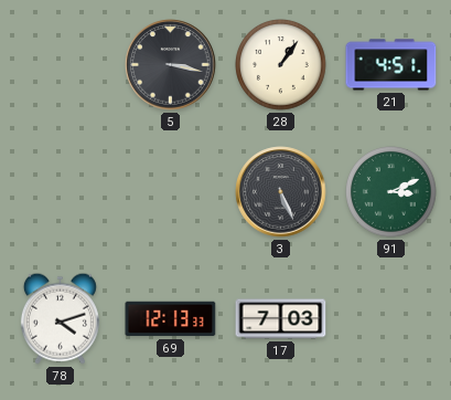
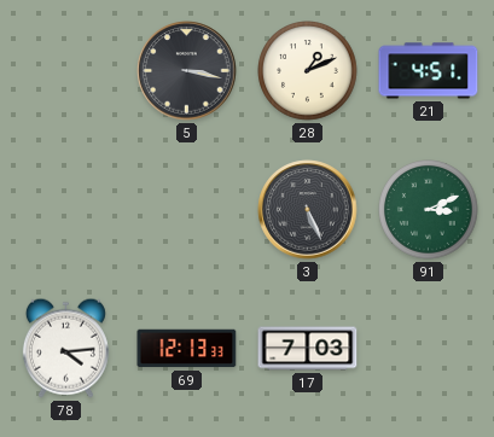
28: 1:06 -> 1:11 (308, 71)
78: 4:12 -> 4:14 (65, 348)
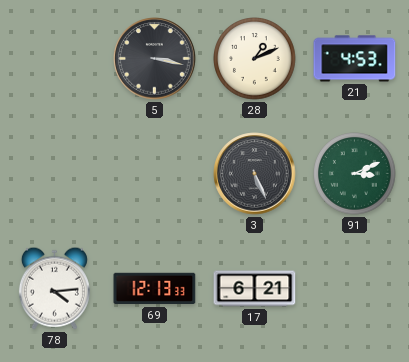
21: 4:51 -> 4:53 (355, 59)
17: 7:03 -> 6:21 (255, 289)
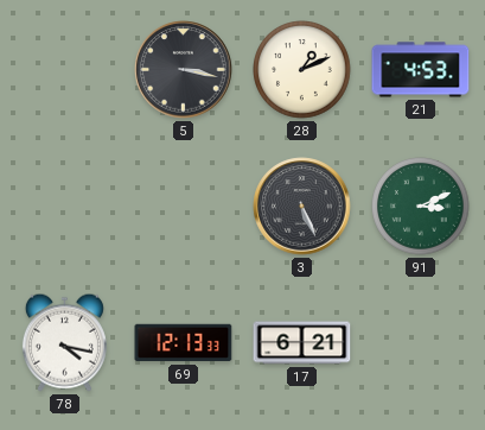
78: 4:14 -> 4:17 (64, 342)
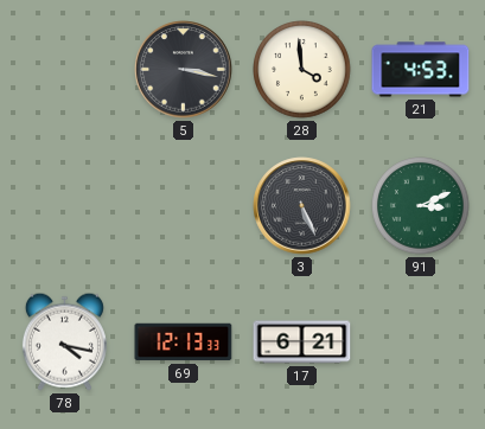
28: 1:11 -> 3:59 (302, 70)
